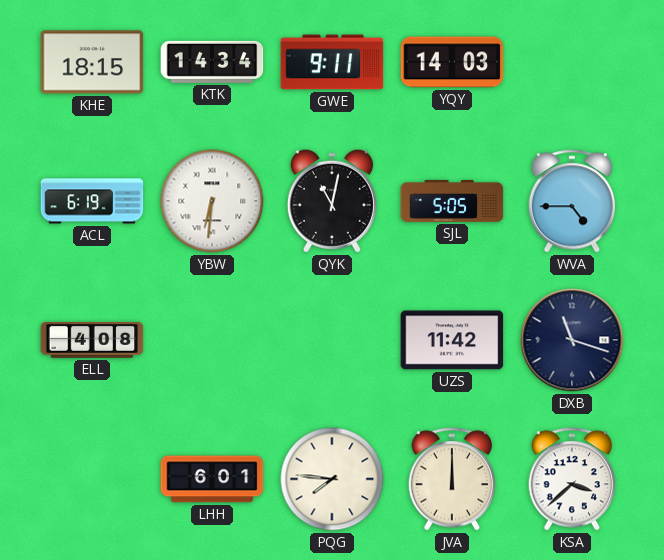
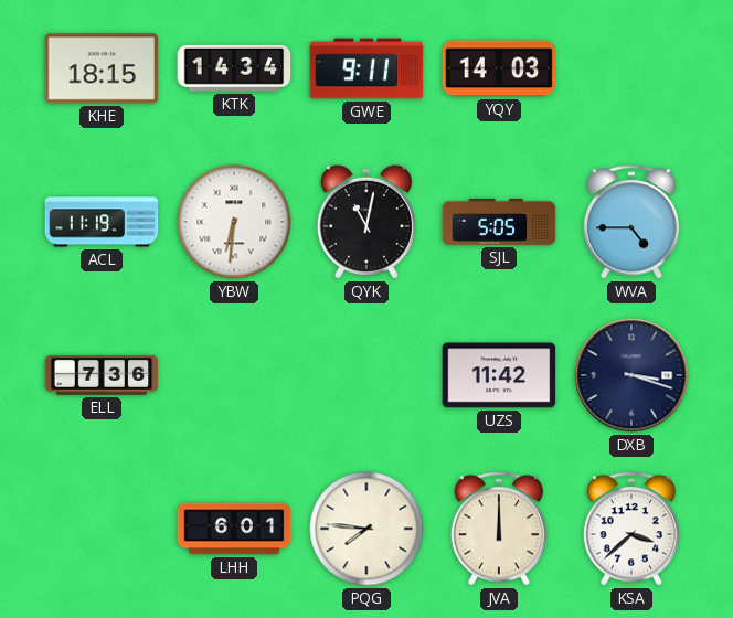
ACL: 6:19 -> 11:19 (102, 222)
ELL: 4:08 -> 7:36 (102, 375)
DXB: 11:18 -> 3:18 (631, 375)
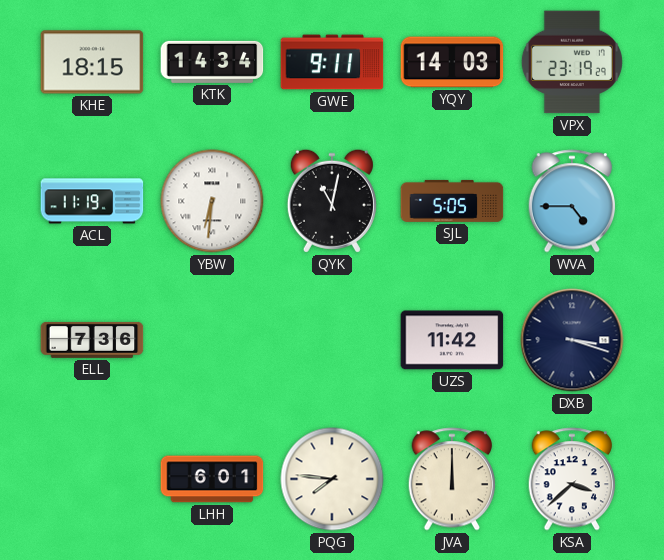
VPX: none -> 23:19 (572, 62)
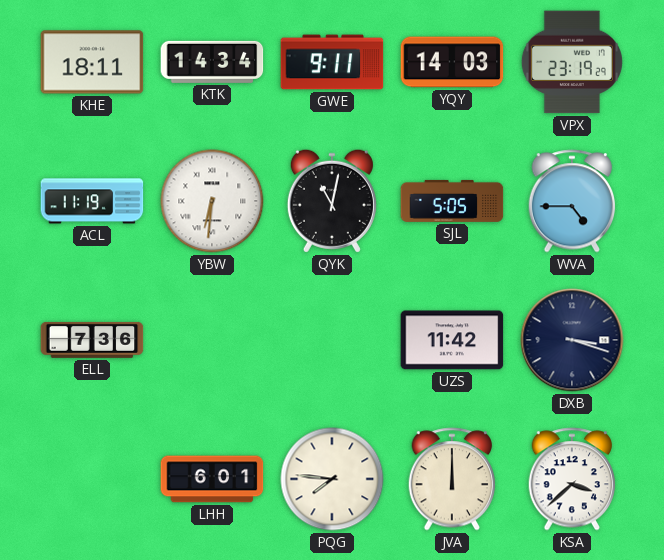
KHE: 18:15 -> 18:11 (92, 62)
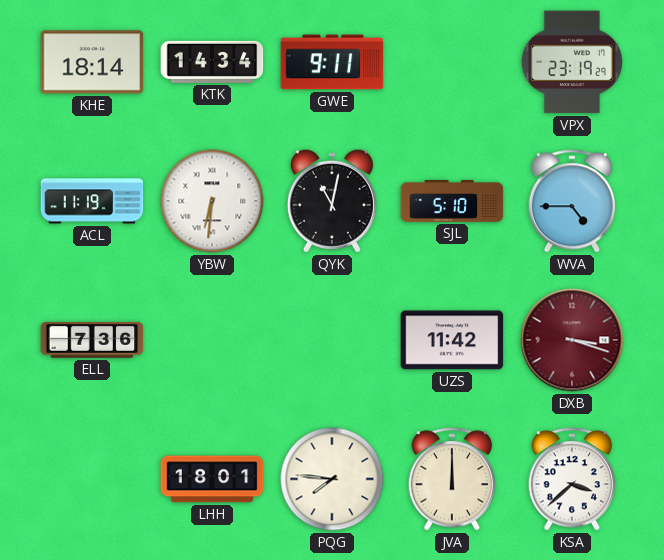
KHE: 18:11 -> 18:14 (92, 62)
YQY: 14:03 -> none (452, 62)
SJL: 5:05 -> 5:10 (452, 201)
DXB dial: navy -> burgundy (572, 340)
LHH: 6:01 -> 18:01 (212, 479)
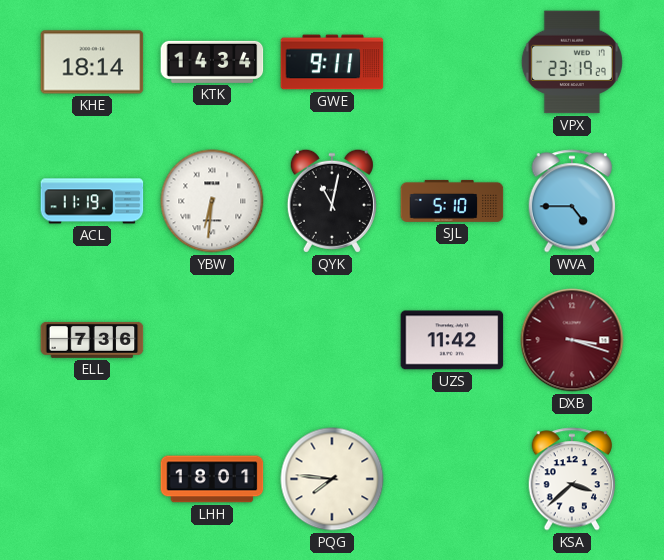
JVA: 12:00 -> none (452, 479)
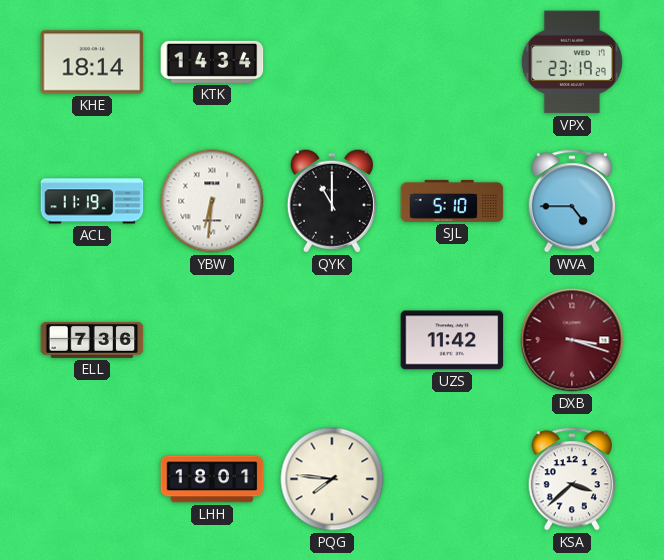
GWE: 9:11 -> none (332, 62)
QYK: 11:02 -> 11:00 (332, 201)
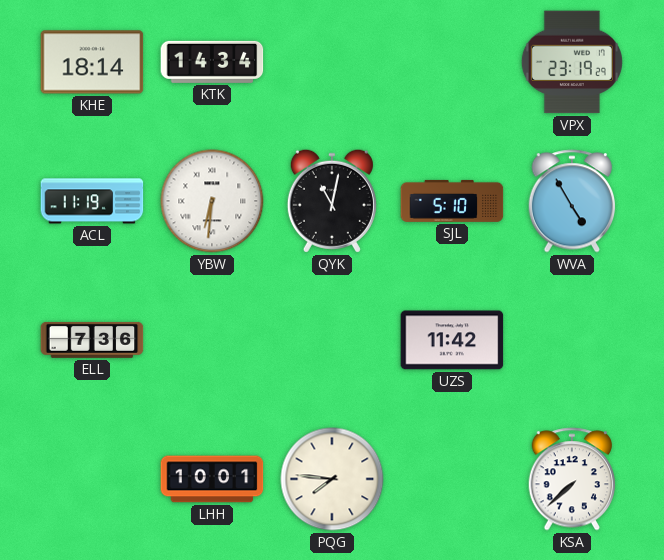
QYK: 11:00 -> 11:02 (332, 201)
WVA: 4:45 -> 4:55 (572, 201)
DXB: 3:18 -> none (572, 340)
LHH: 18:01 -> 10:01 (212, 479)
KSA: 3:38 -> 7:38 (572, 479)
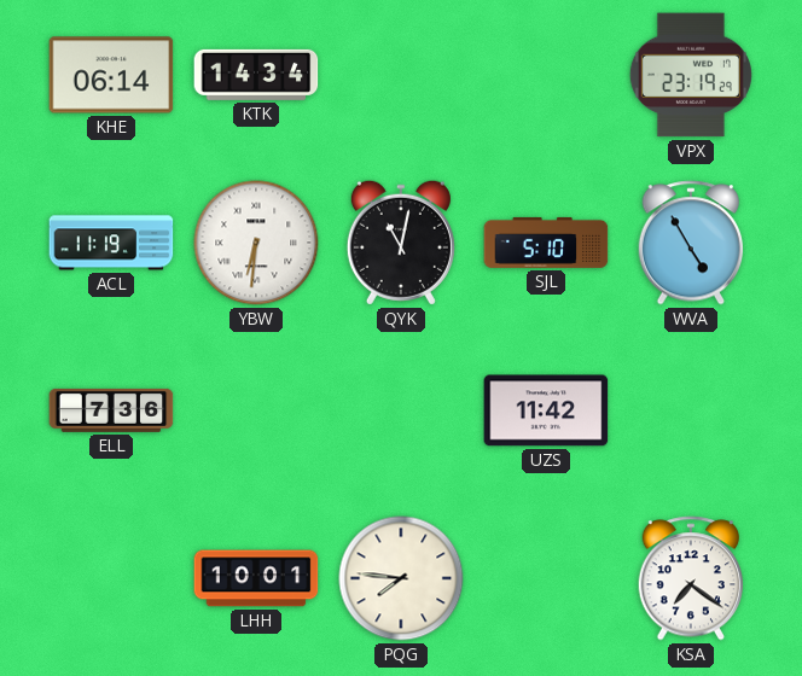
KHE: 18:14 -> 06:14 (111, 75)
KSA: 7:38 -> 7:21 (691, 578)
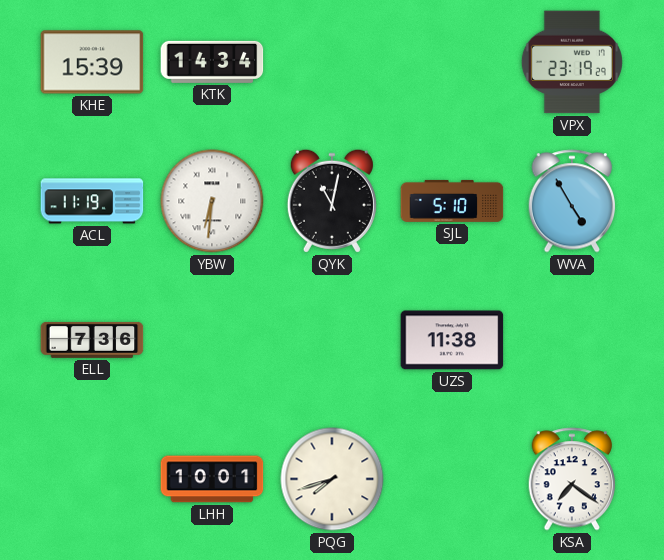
KHE: 06:14 -> 15:39 (92, 62)
UZS: 11:42 -> 11:38 (452, 340)
PQG: 7:46 -> 7:42 (332, 479)
